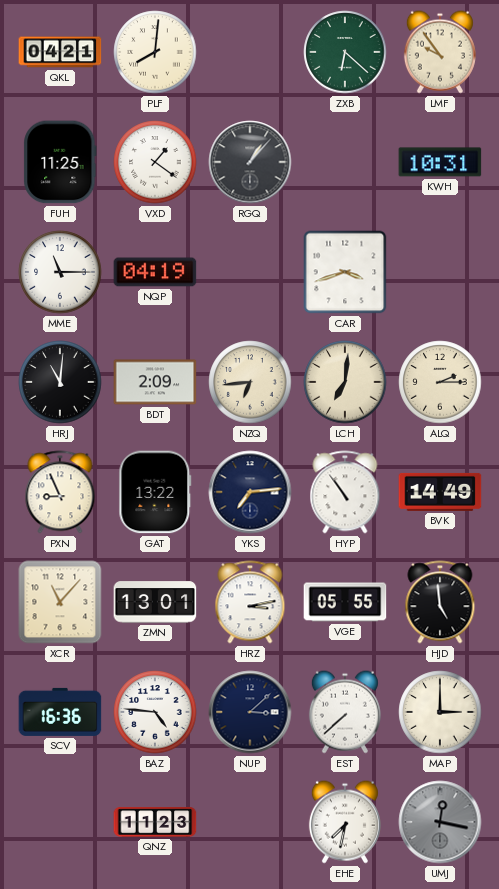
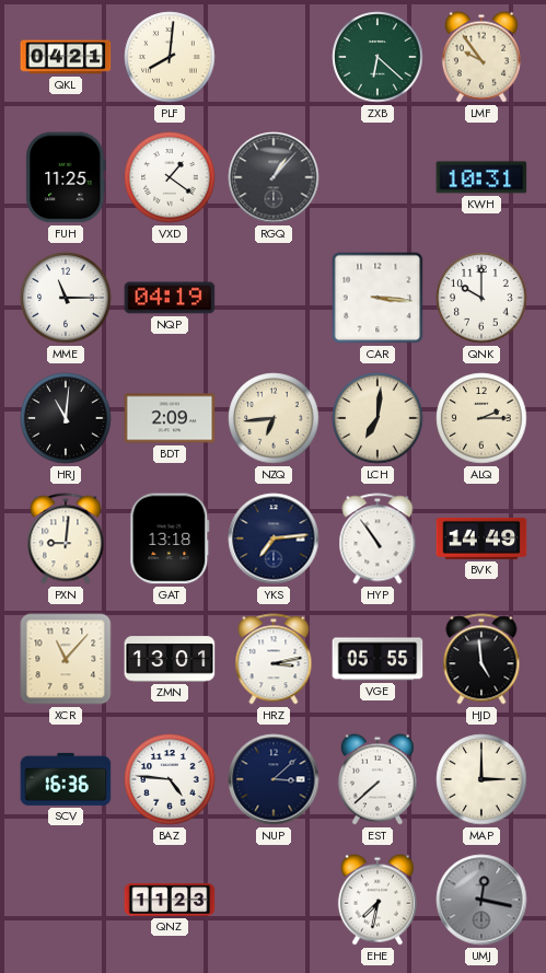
CAR: 3:42 -> 3:16 (377, 298)
QNK: none -> 10:00 (481, 298)
PXN: 8:56 -> 9:01 (66, 538)
GAT: 13:22 -> 13:18 (170, 538)
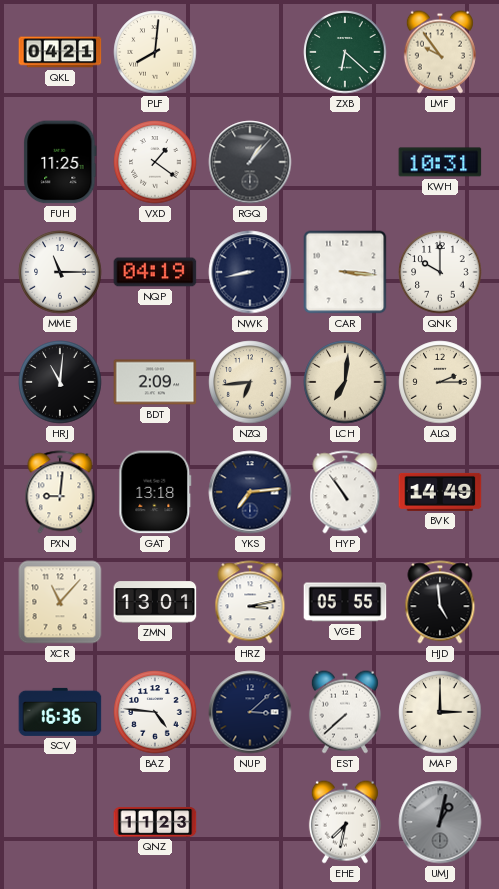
NWK: none -> 8:43 (250, 272)
UMJ: 12:17 -> 1:02 (440, 822)
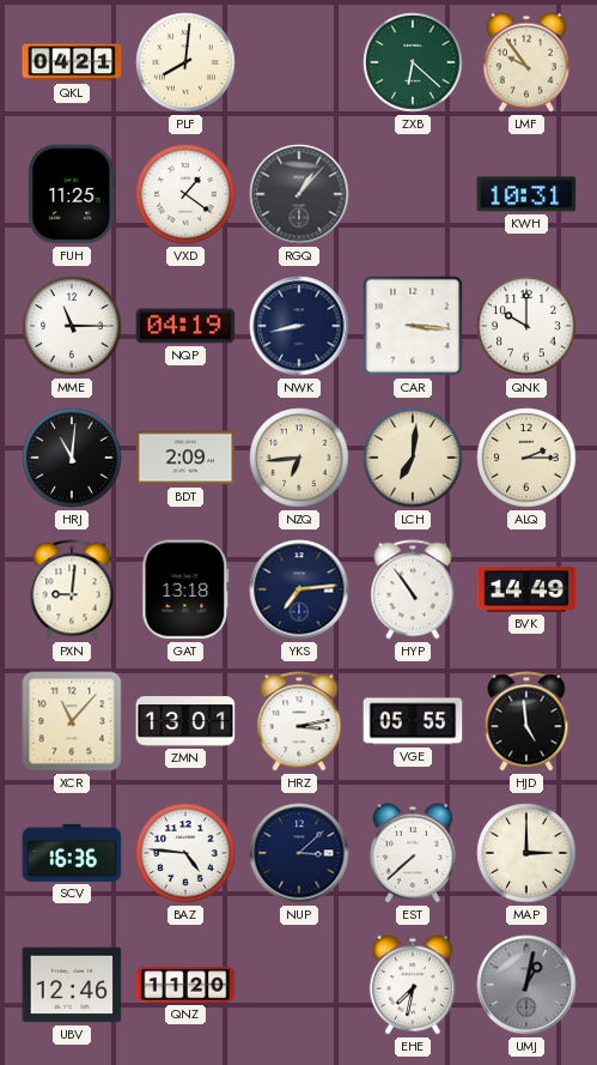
UBV: none -> 12:46 (72, 985)
QNZ: 11:23 -> 11:20 (185, 985)
